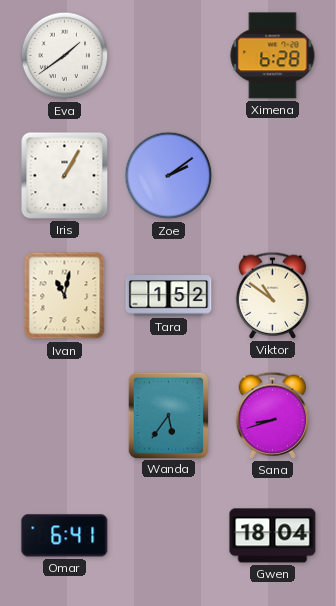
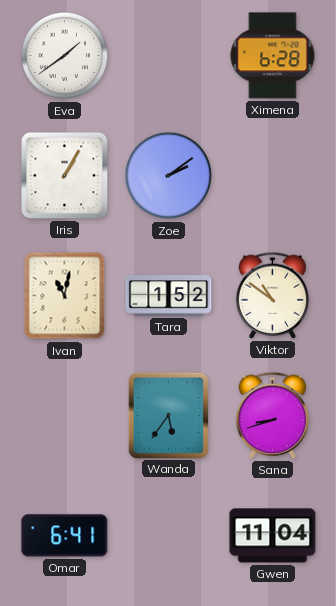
Gwen: 18:04 -> 11:04 (273, 536)
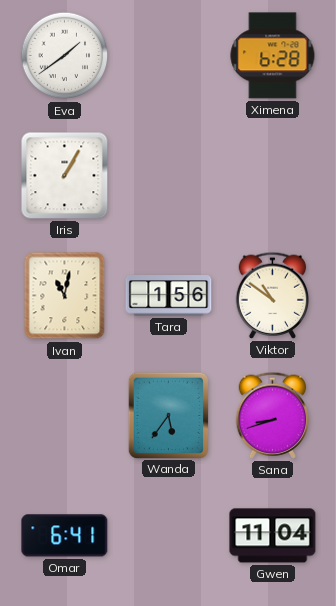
Zoe: 2:09 -> none (169, 176)
Tara: 1:52 -> 1:56 (169, 296)
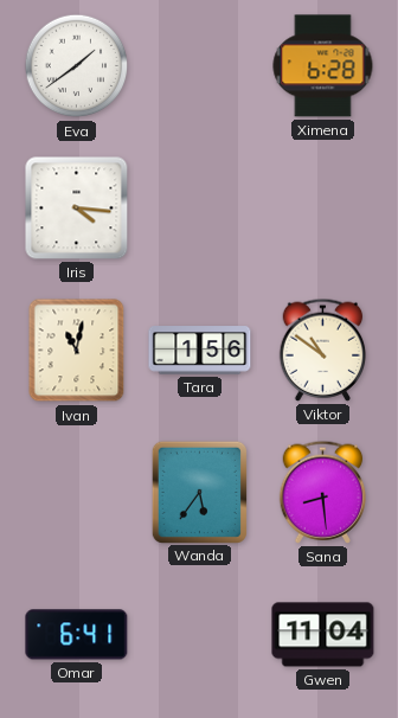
Iris: 1:05 -> 4:16 (77, 209)
Sana: 8:42 -> 8:29 (323, 492)
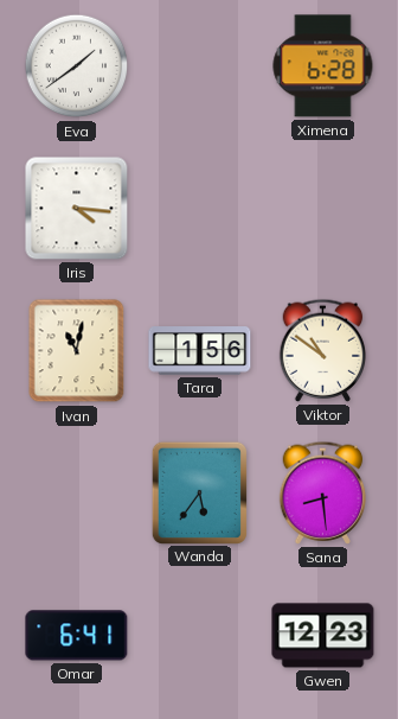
Gwen: 11:04 -> 12:23 (323, 636)
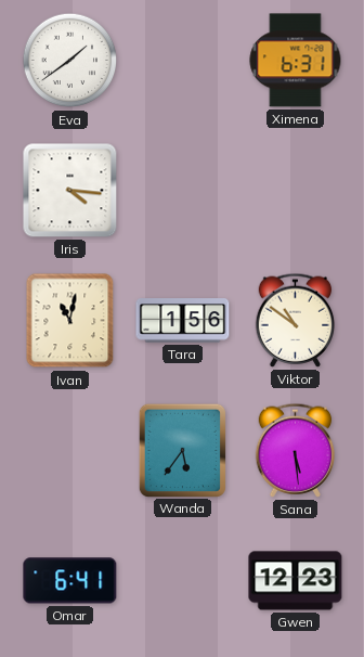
Ximena: 6:28 -> 6:31 (296, 61)
Sana: 8:29 -> 5:29 (296, 450)
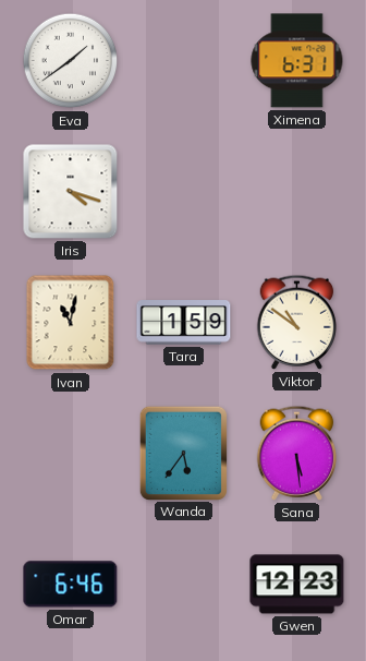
Iris: 4:16 -> 4:18 (71, 192)
Tara: 1:56 -> 1:59 (184, 323)
Omar: 6:41 -> 6:46 (71, 585)
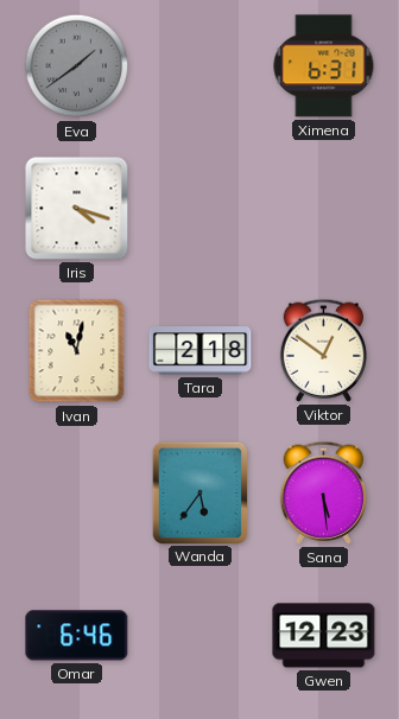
Eva dial: white -> grey (77, 66)
Tara: 1:59 -> 2:18 (201, 351)
Viktor: 10:51 -> 12:51 (324, 350)
